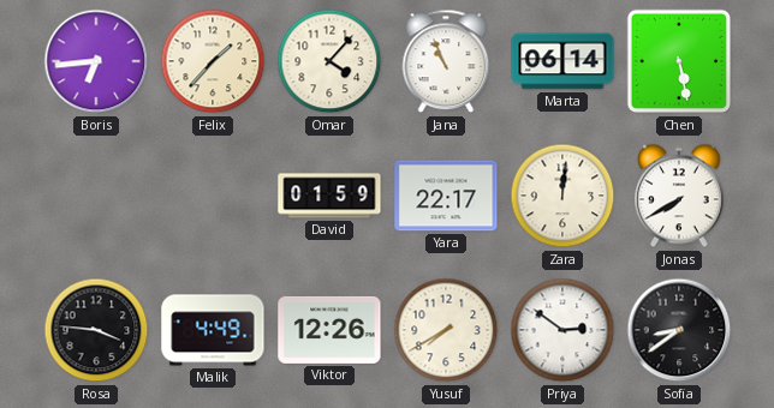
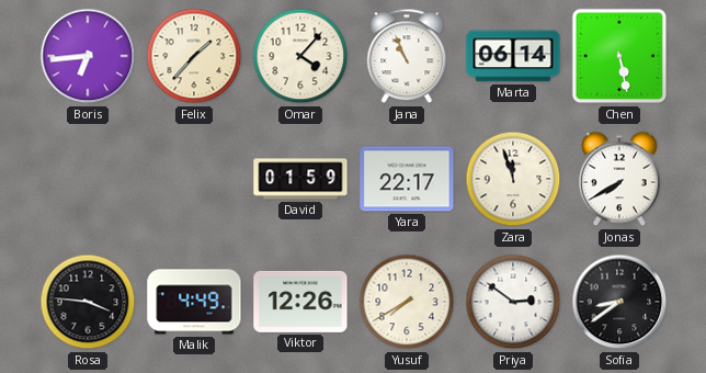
Zara: 12:01 -> 11:57 (513, 179)
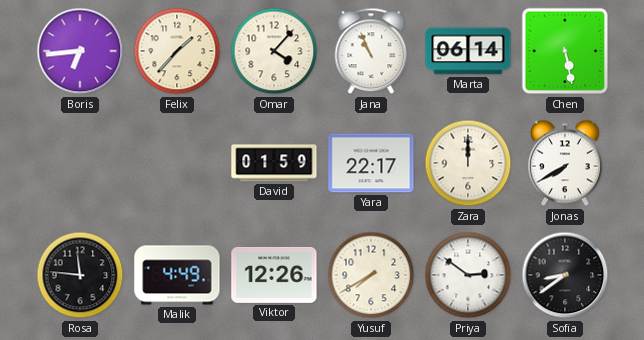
Zara: 11:57 -> 12:00 (468, 163)
Rosa: 3:46 -> 11:46 (80, 275)
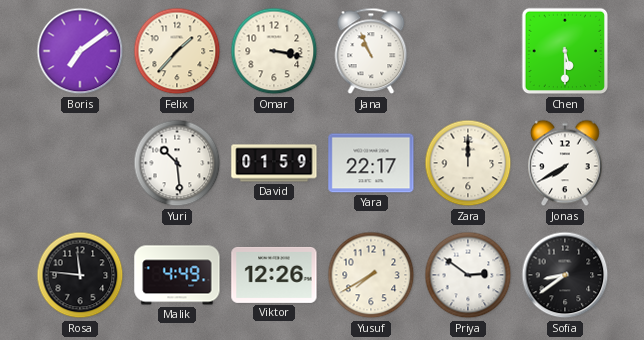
Boris: 6:44 -> 7:09 (80, 51)
Omar: 4:07 -> 3:17 (274, 51)
Marta: 06:14 -> none (468, 51)
Chen: 5:28 -> 5:30 (565, 51)
Yuri: none -> 10:29 (177, 163)
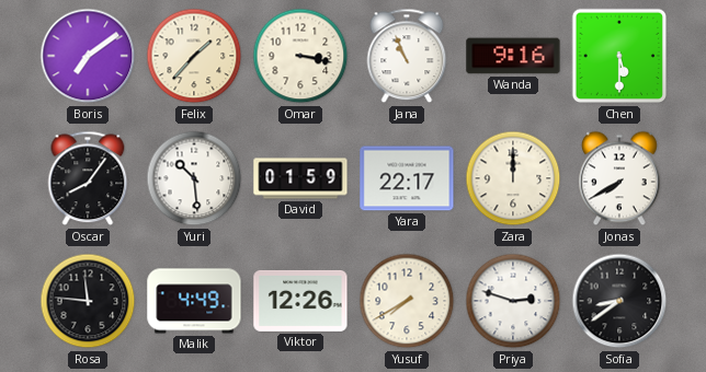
Wanda: none -> 9:16 (513, 56)
Oscar: none -> 8:06 (88, 178)
Priya: 2:51 -> 2:48 (513, 301)
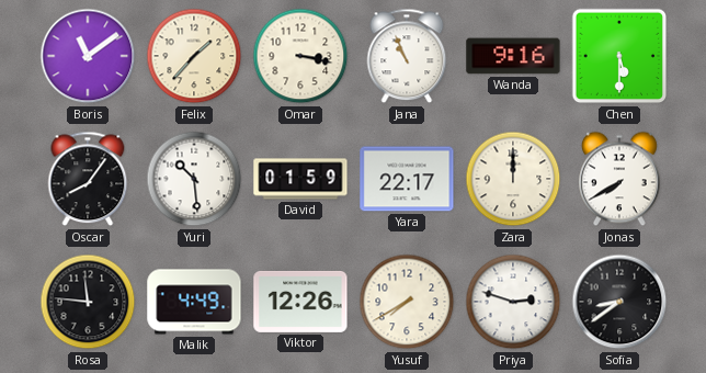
Boris: 7:09 -> 11:09 (88, 56)
